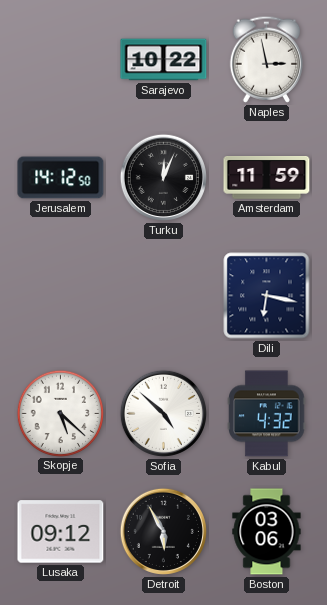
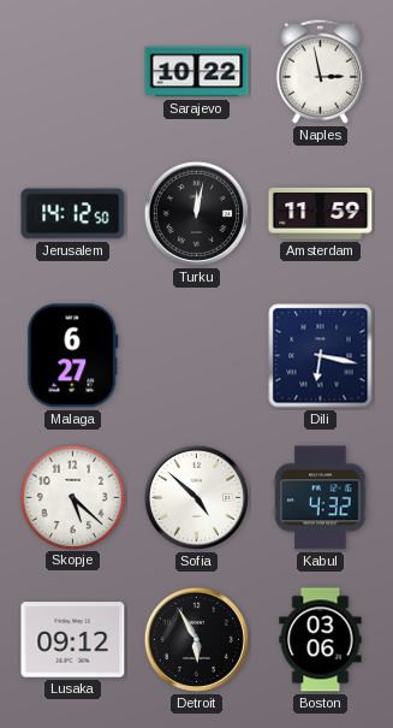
Turku: 12:04 -> 12:02 (196, 213)
Malaga: none -> 6:27 (73, 356)
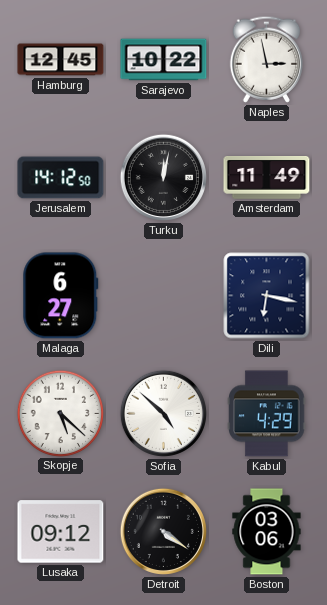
Hamburg: none -> 12:45 (61, 60)
Amsterdam: 11:59 -> 11:49 (267, 178)
Kabul: 4:32 -> 4:29 (267, 414)
Detroit: 5:55 -> 4:21 (163, 531)
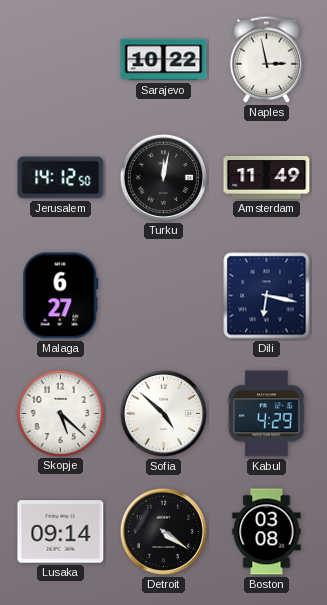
Hamburg: 12:45 -> none (61, 60)
Lusaka: 09:12 -> 09:14 (61, 532)
Boston: 03:06 -> 03:08 (267, 532)
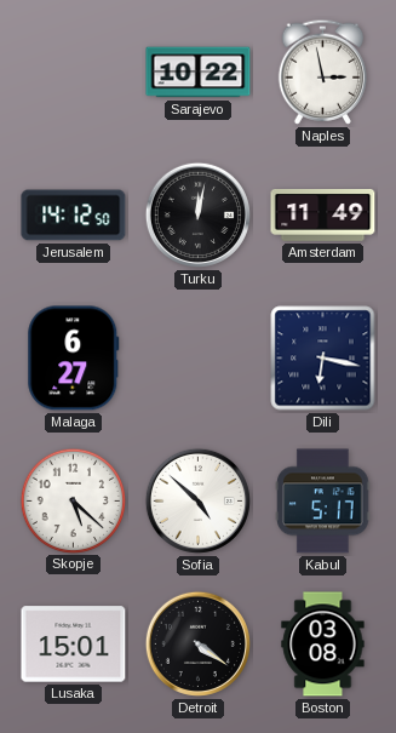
Kabul: 4:29 -> 5:17 (323, 502)
Lusaka: 09:14 -> 15:01 (74, 645)
